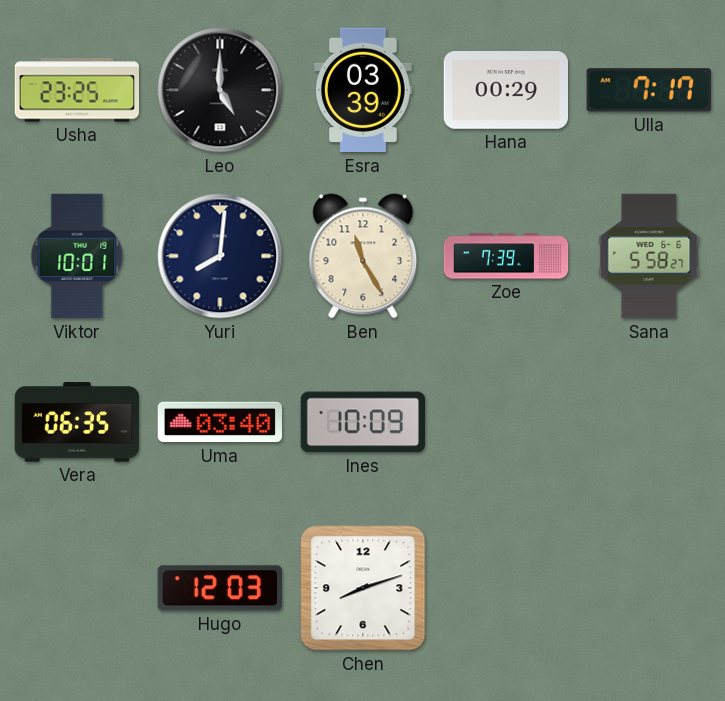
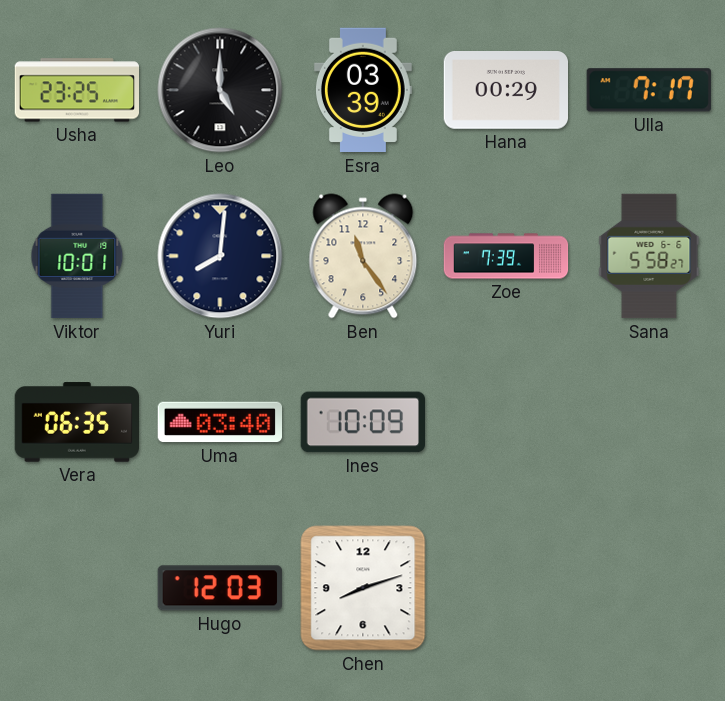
Ben: 11:25 -> 11:24 (363, 256)
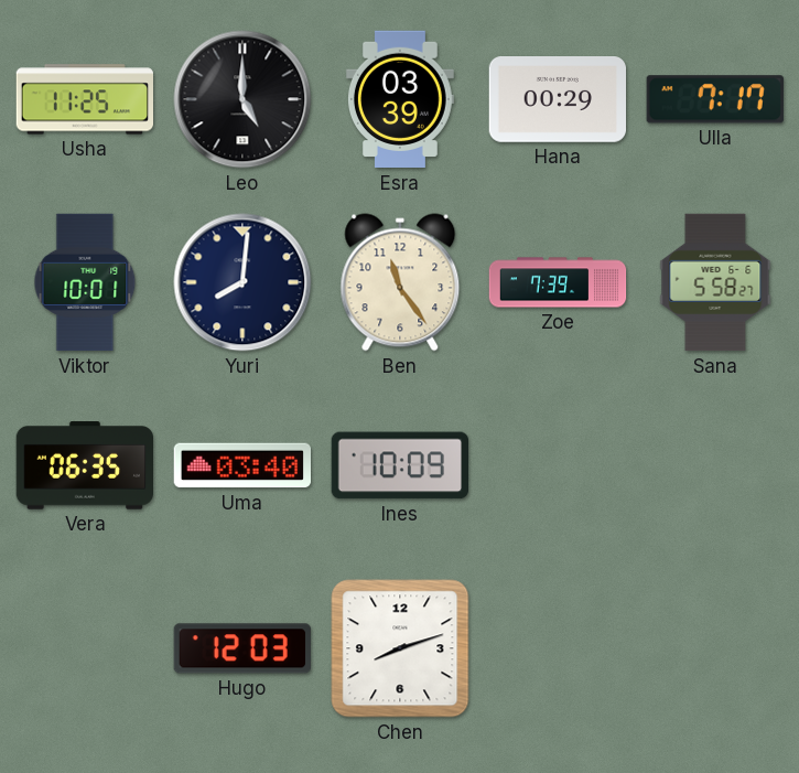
Usha: 23:25 -> 11:25 (84, 99)
